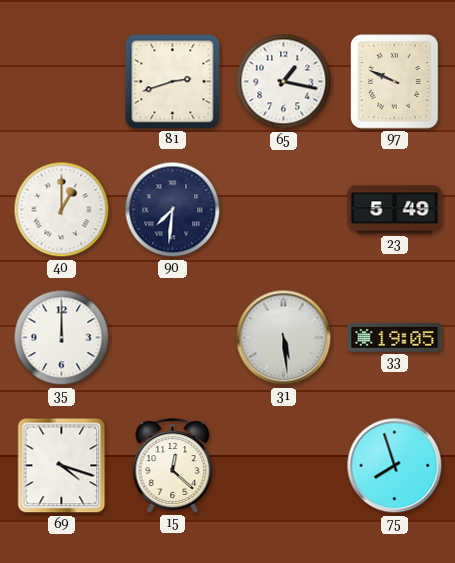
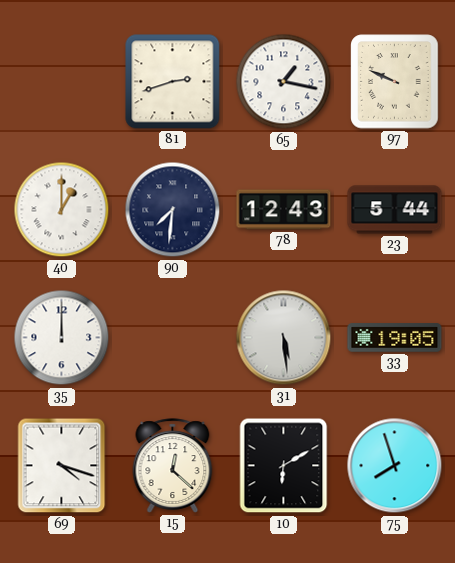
78: none -> 12:43 (284, 210)
23: 5:49 -> 5:44 (395, 210)
10: none -> 6:10 (284, 466)
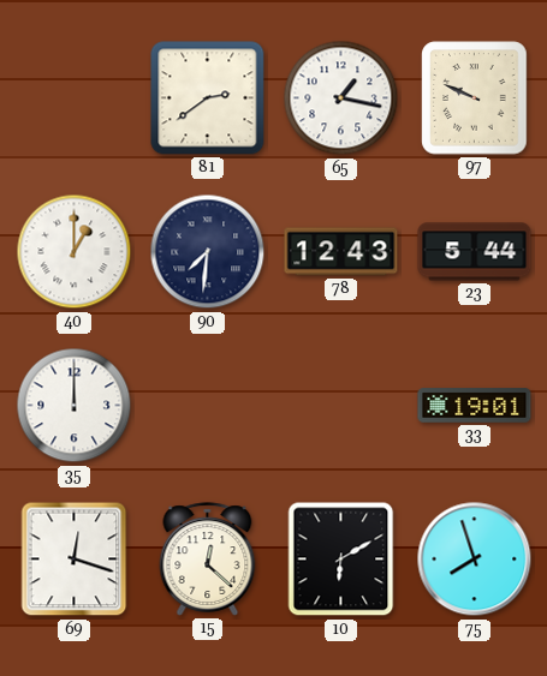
81: 2:42 -> 2:39 (208, 98)
31: 5:29 -> none (284, 338)
33: 19:05 -> 19:01 (475, 406)
69: 4:18 -> 12:18 (75, 560)
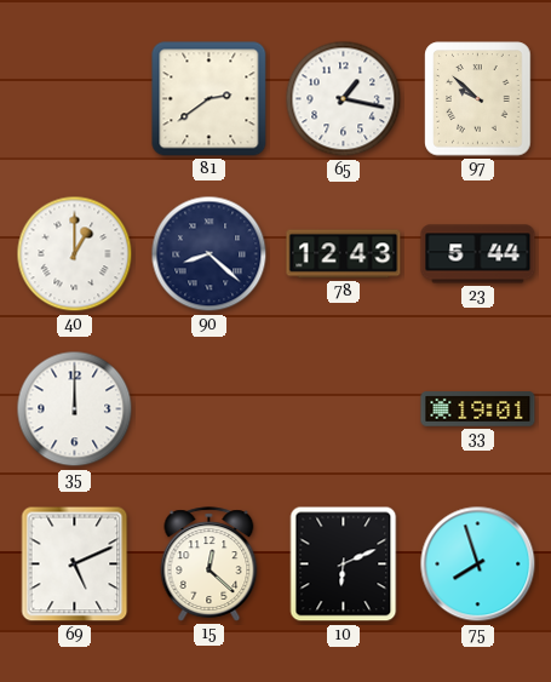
97: 9:49 -> 9:52 (478, 99)
90: 7:31 -> 8:22 (210, 254)
69: 12:18 -> 5:11 (75, 564)
10: 6:10 -> 6:11 (344, 564)
